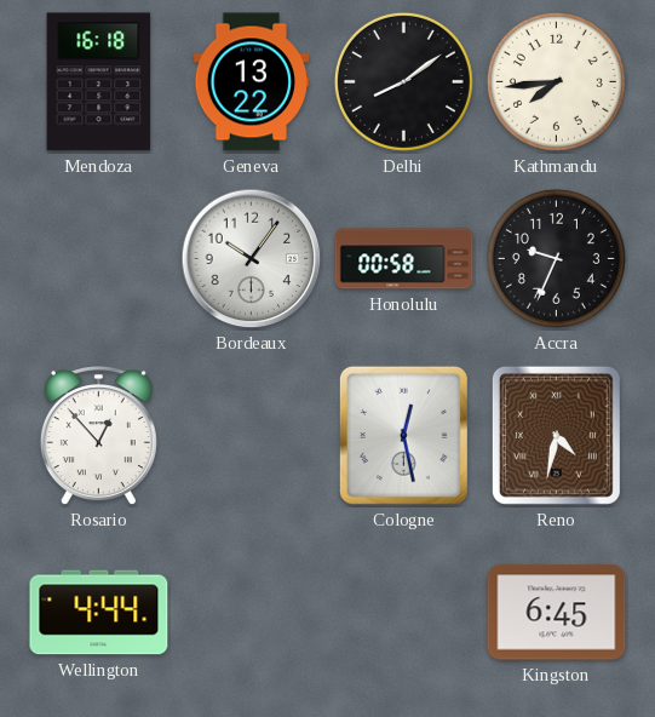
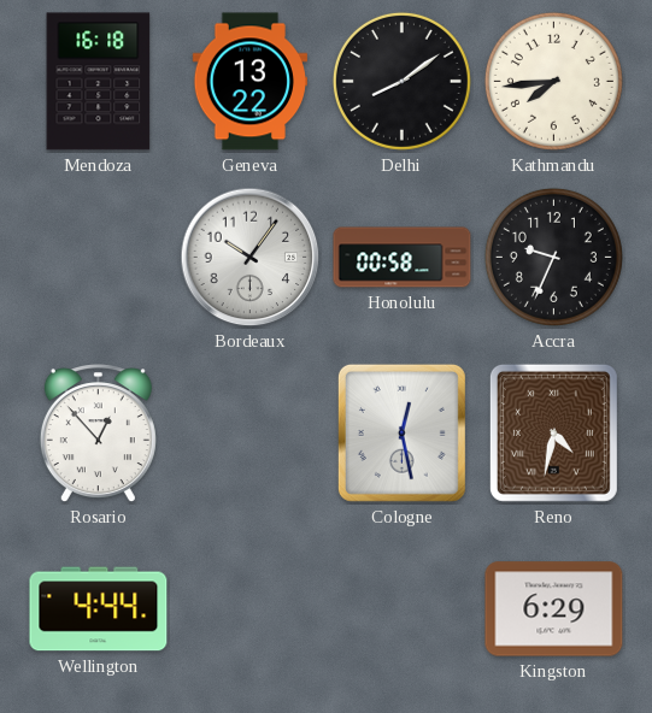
Kingston: 6:45 -> 6:29 (554, 609)
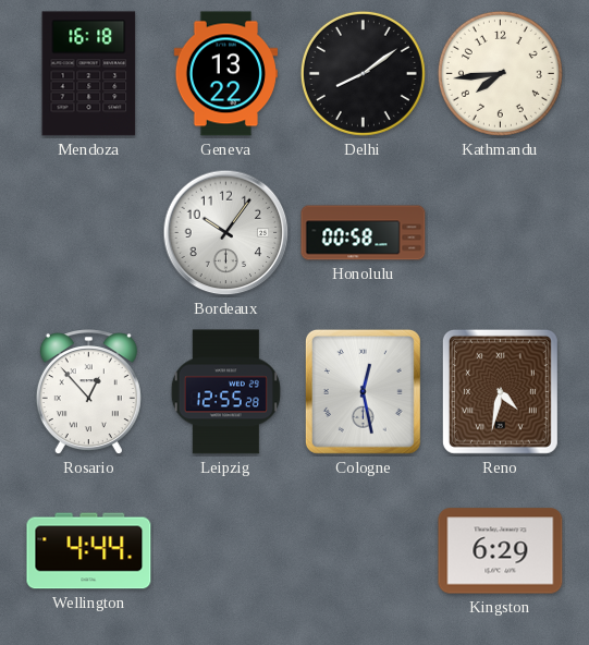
Accra: 9:34 -> none (553, 257)
Leipzig: none -> 12:55 (225, 392)
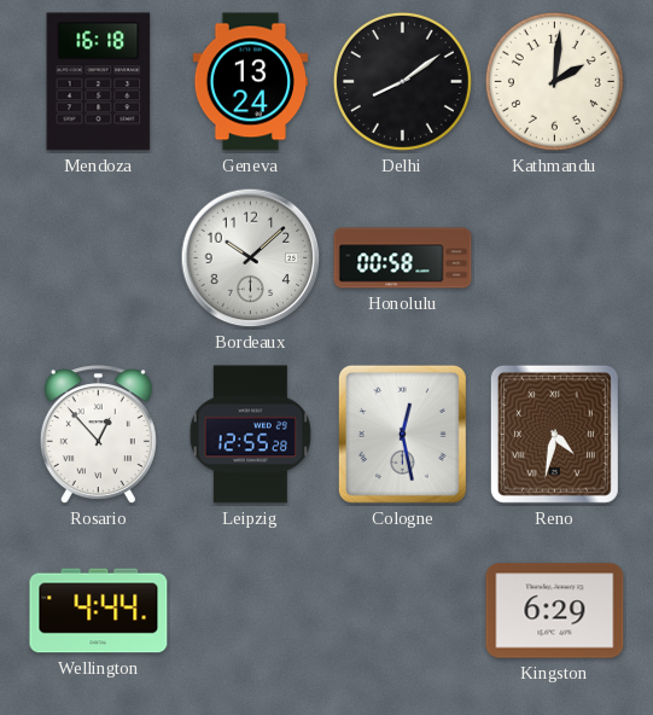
Geneva: 13:22 -> 13:24 (250, 82)
Kathmandu: 7:44 -> 2:01 (554, 81)
Bordeaux: 10:06 -> 10:08 (251, 258)
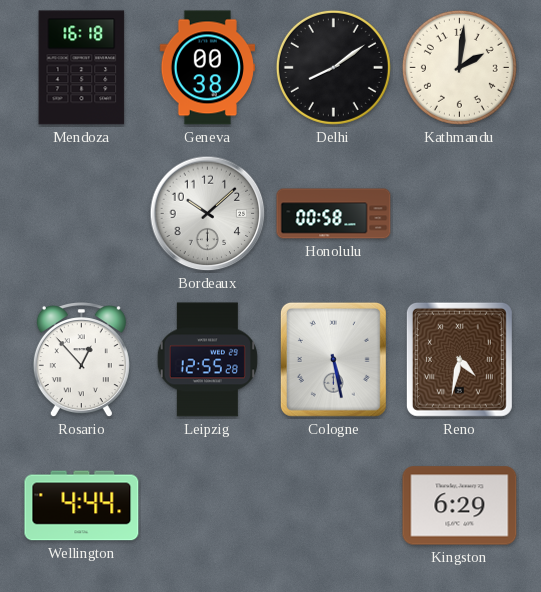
Geneva: 13:24 -> 00:38 (207, 68)
Cologne: 12:28 -> 5:28 (333, 359)
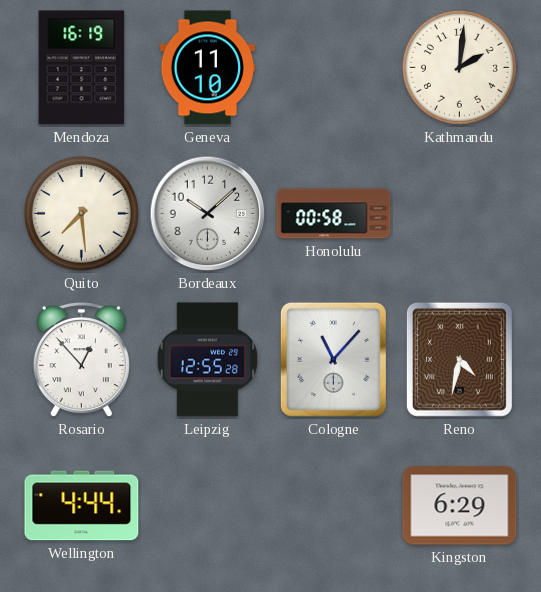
Mendoza: 16:18 -> 16:19 (82, 68)
Geneva: 00:38 -> 11:10 (207, 68)
Delhi: 8:09 -> none (333, 67)
Quito: none -> 7:29 (81, 213)
Cologne: 5:28 -> 11:07 (333, 359)
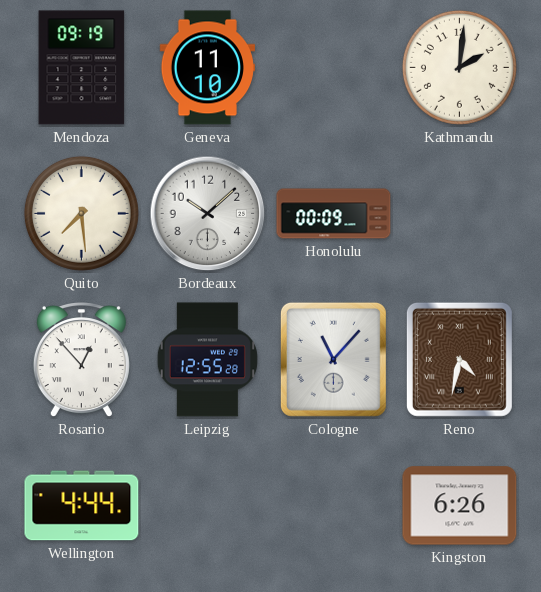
Mendoza: 16:19 -> 09:19 (82, 68)
Honolulu: 00:58 -> 00:09 (334, 214)
Kingston: 6:29 -> 6:26 (460, 506)
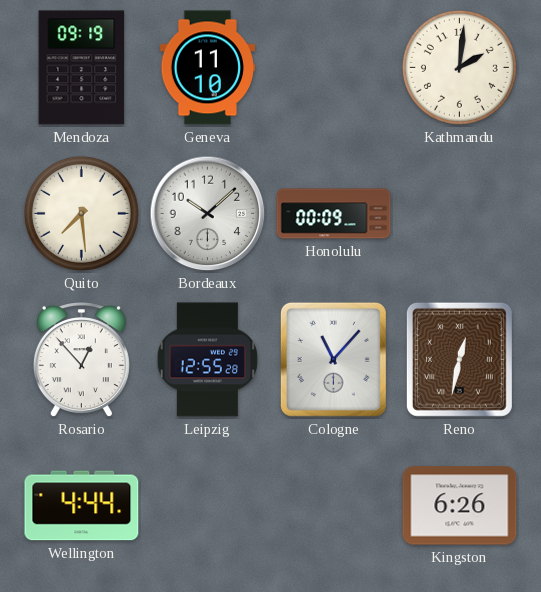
Reno: 4:32 -> 12:32 (459, 359)
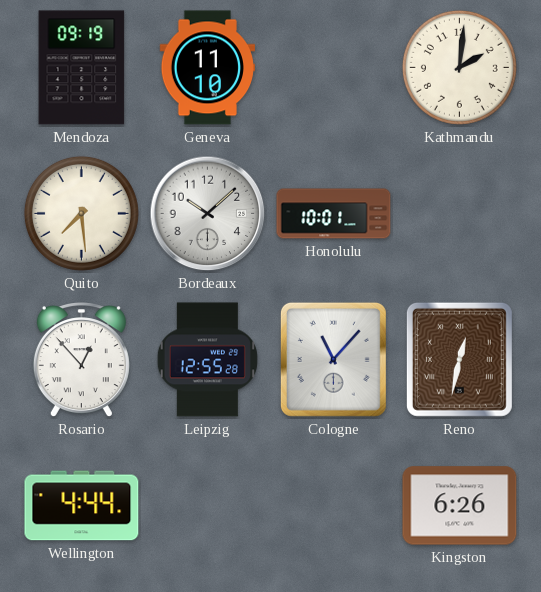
Honolulu: 00:09 -> 10:01 (334, 214)
